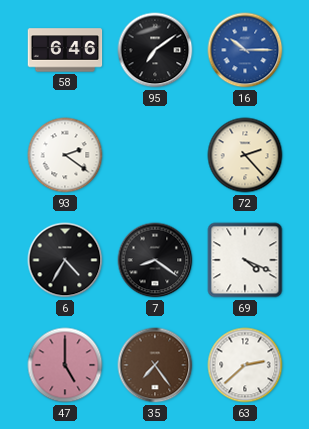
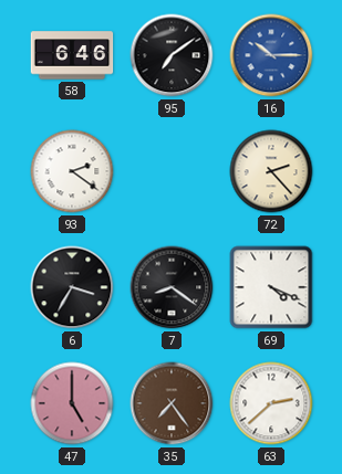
6: 4:35 -> 3:35 (72, 287)
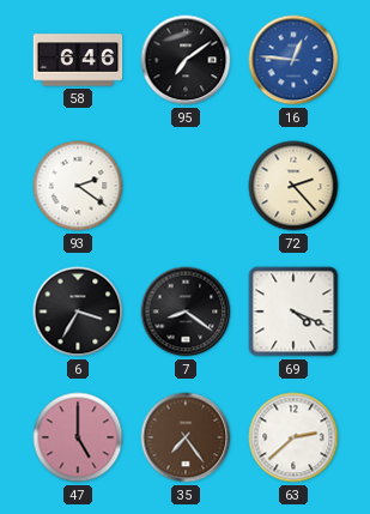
16: 10:15 -> 12:46 (293, 60)
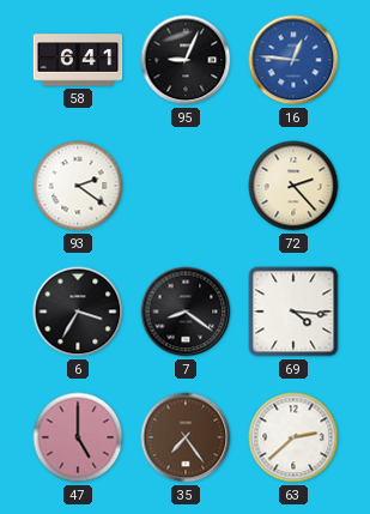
58: 6:46 -> 6:41 (78, 60)
95: 7:09 -> 9:04 (186, 60)
69: 4:19 -> 4:16 (293, 312)
